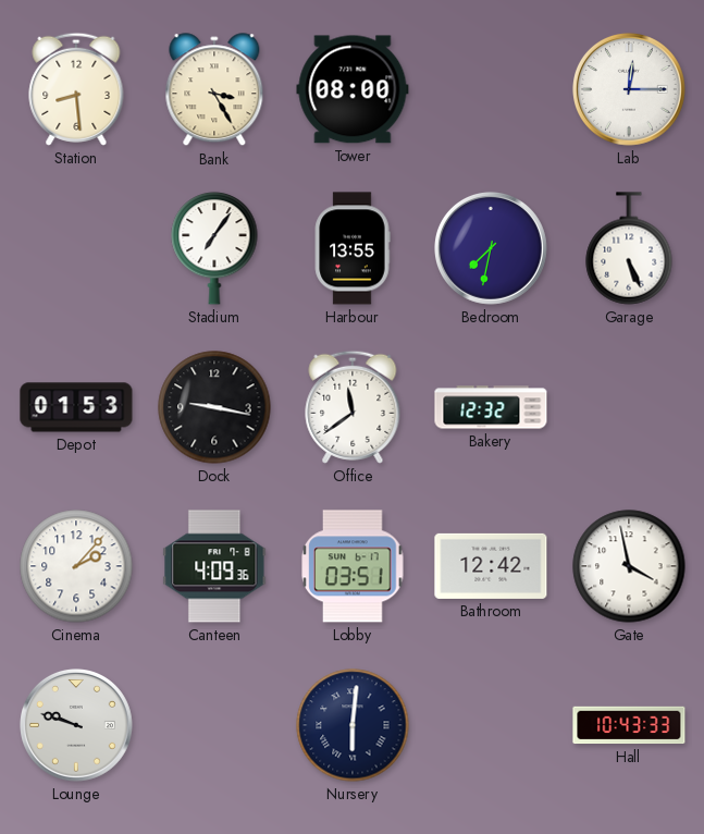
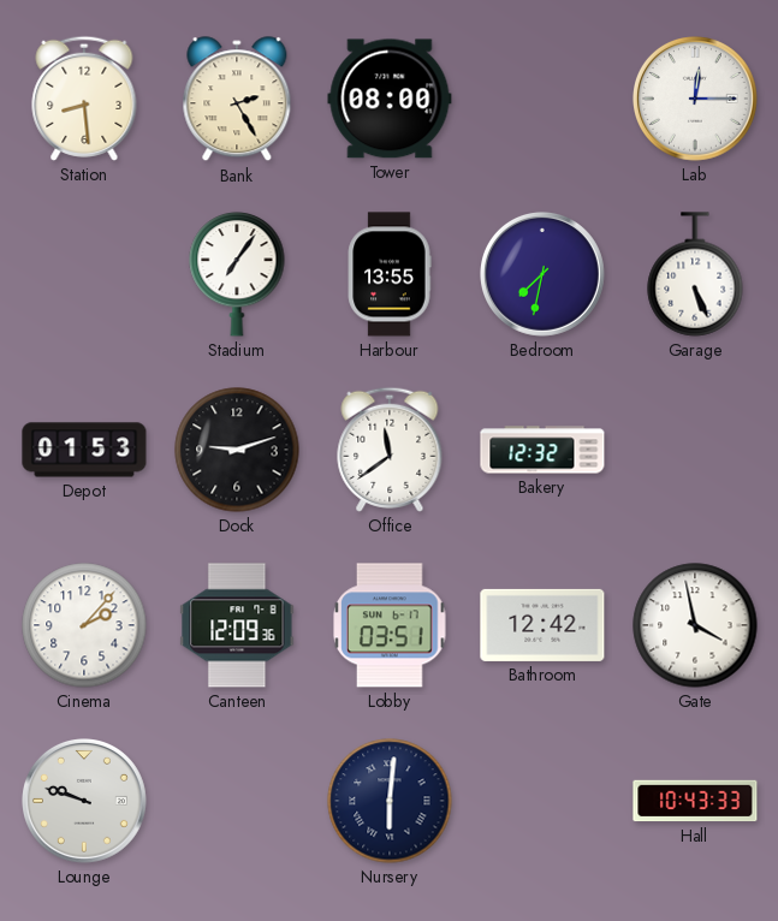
Bank: 3:25 -> 2:25 (237, 100)
Dock: 9:17 -> 9:12 (237, 450)
Canteen: 4:09 -> 12:09 (237, 625)
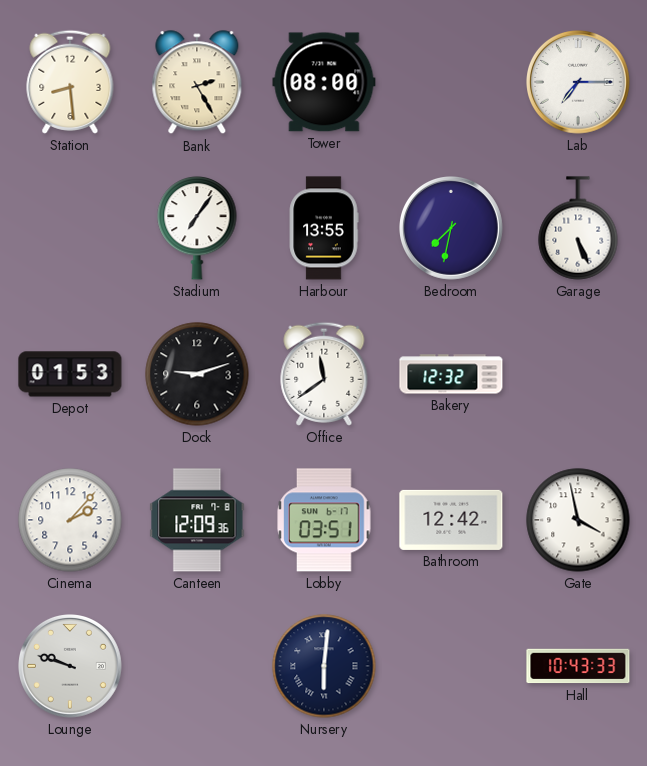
Lab: 12:15 -> 7:15 (579, 83)
